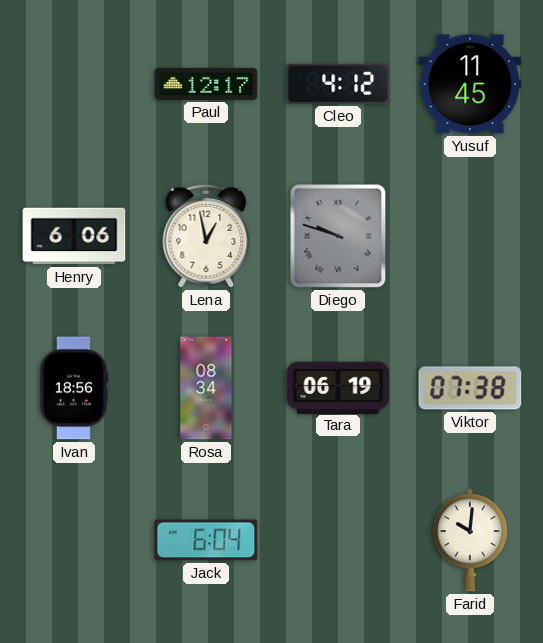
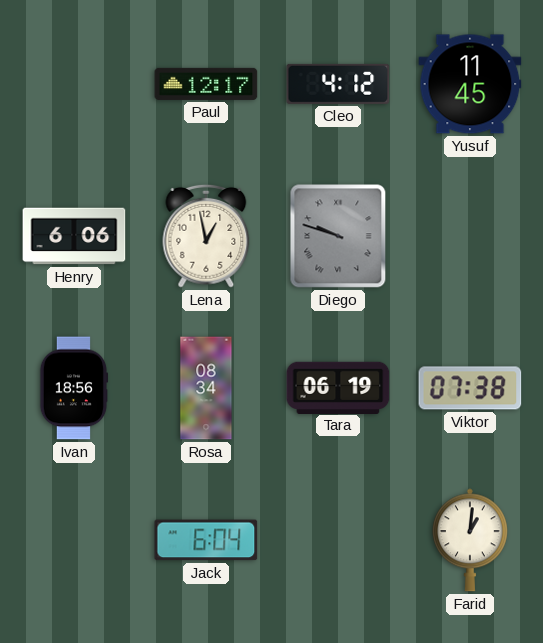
Farid: 10:01 -> 1:01 (470, 540)
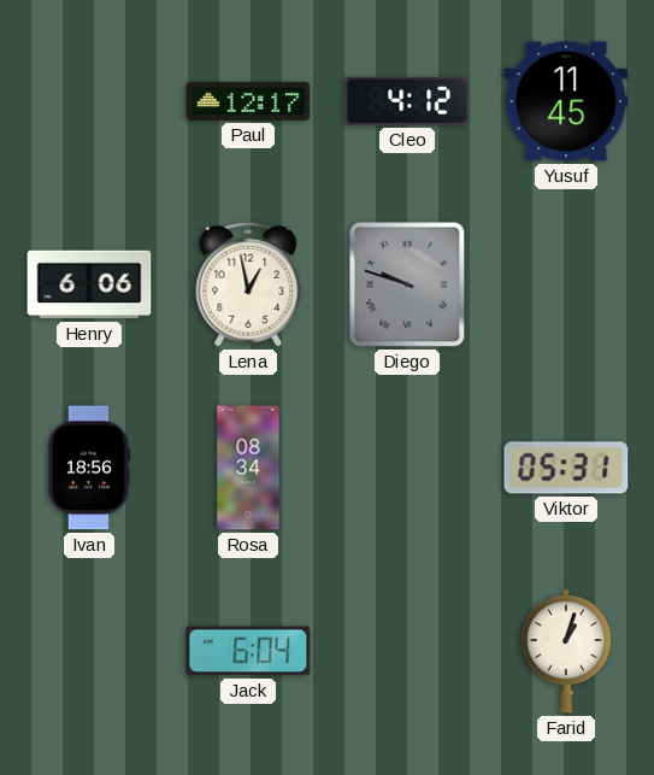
Tara: 06:19 -> none (338, 387)
Viktor: 07:38 -> 05:31 (566, 468)
Farid: 1:01 -> 1:03 (566, 651)
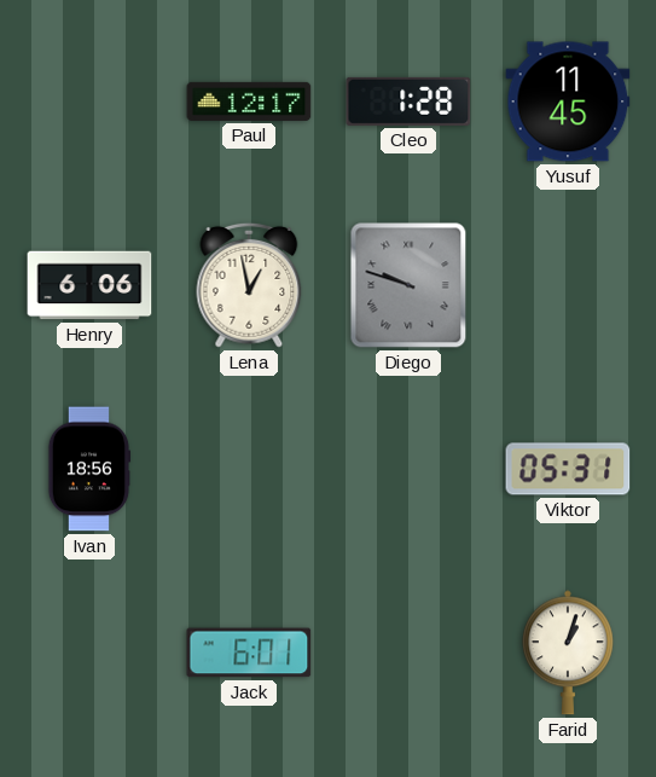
Cleo: 4:12 -> 1:28 (408, 102)
Rosa: 08:34 -> none (248, 468)
Jack: 6:04 -> 6:01 (249, 653)
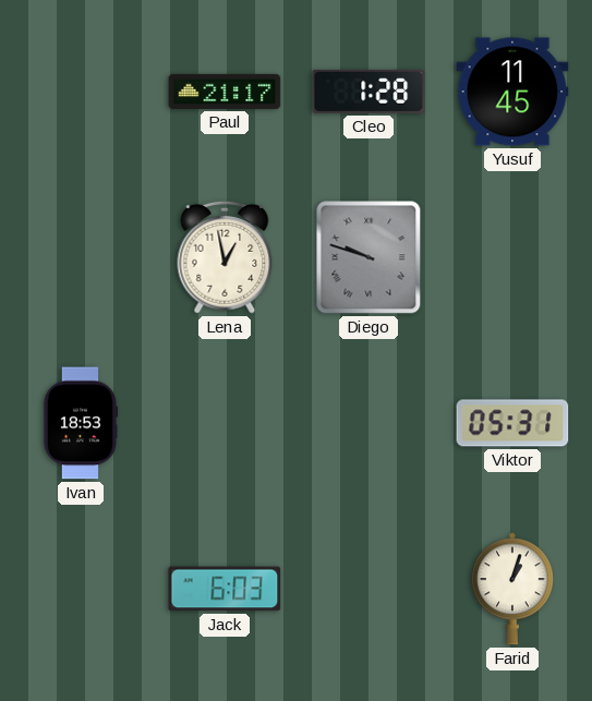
Paul: 12:17 -> 21:17 (225, 92)
Henry: 6:06 -> none (89, 285)
Ivan: 18:56 -> 18:53 (81, 423)
Jack: 6:01 -> 6:03 (225, 589)
